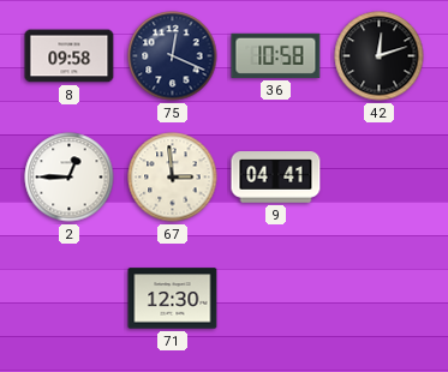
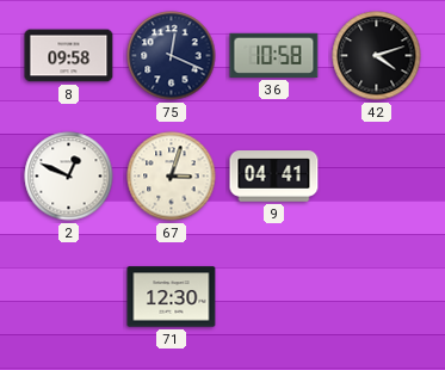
42: 12:12 -> 4:12 (377, 56)
2: 12:45 -> 12:49 (69, 177)
67: 2:59 -> 3:03 (172, 177)
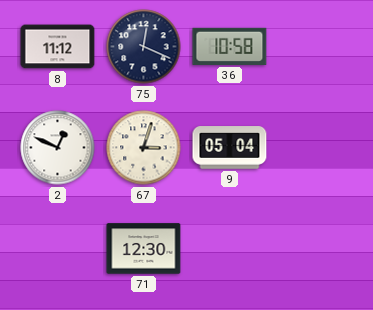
8: 09:58 -> 11:12 (58, 47)
42: 4:12 -> none (377, 56)
9: 04:41 -> 05:04 (230, 148)
